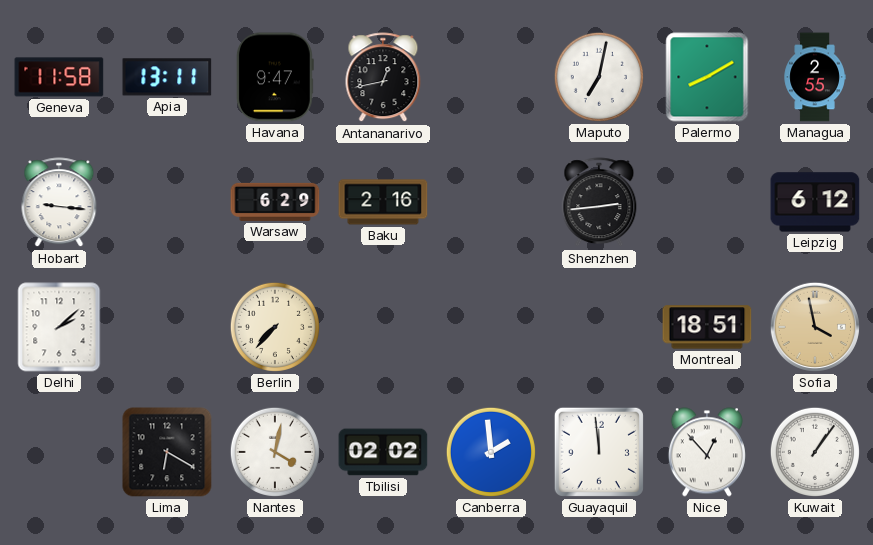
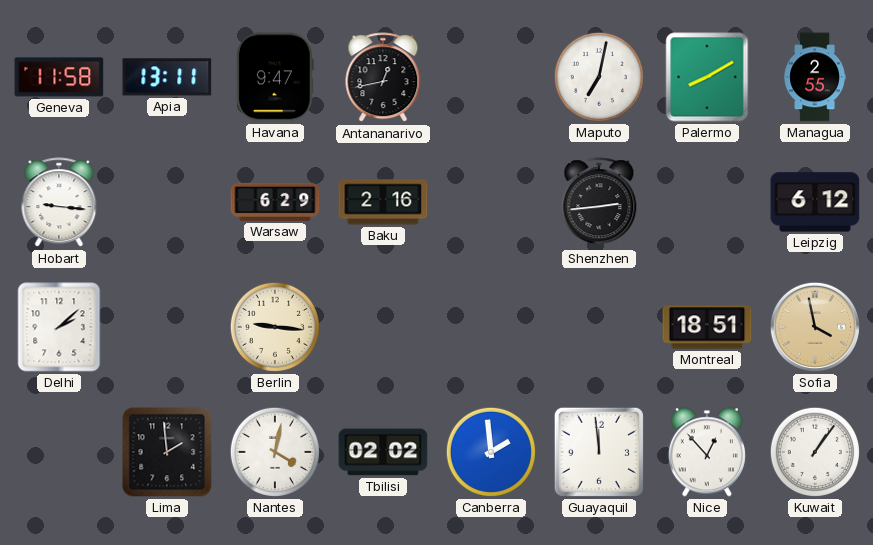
Berlin: 7:37 -> 9:16 (275, 327)
Lima: 6:20 -> 1:59 (167, 452)
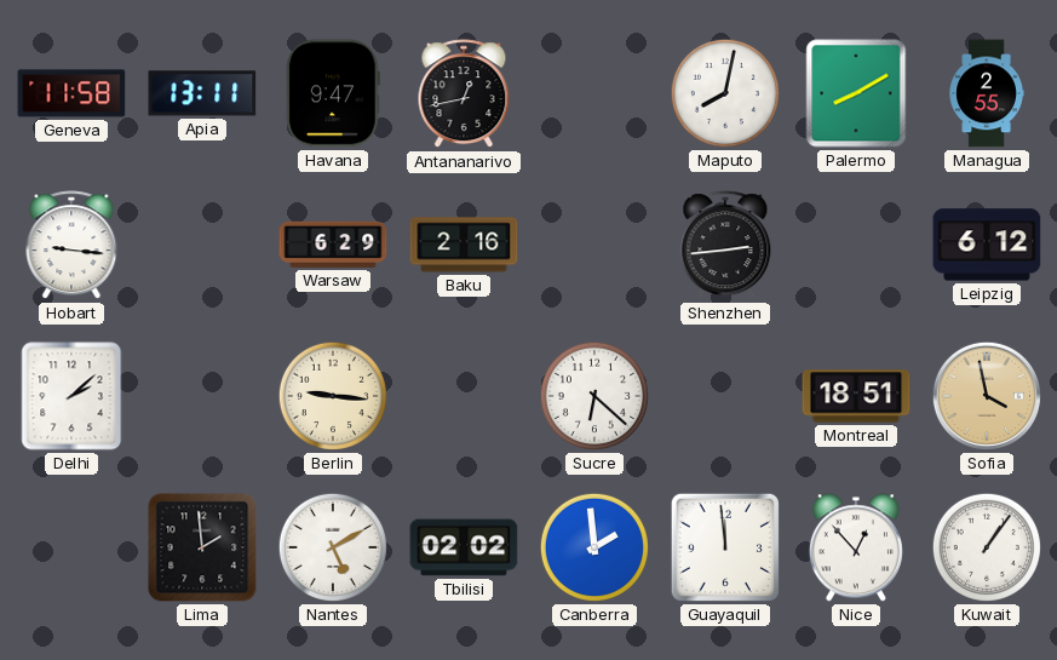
Maputo: 7:02 -> 8:02 (725, 93)
Sucre: none -> 6:22 (594, 396)
Nantes: 4:02 -> 5:10 (333, 547)
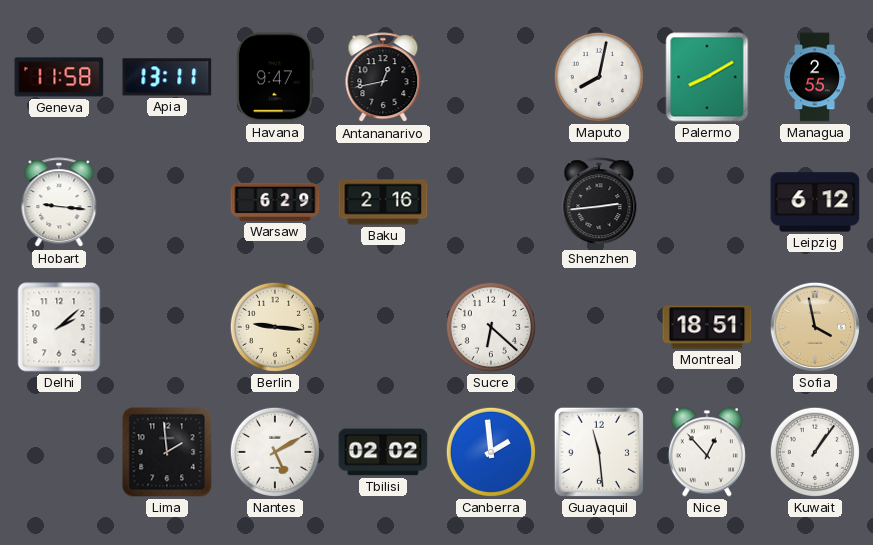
Guayaquil: 11:59 -> 11:29 (599, 452)
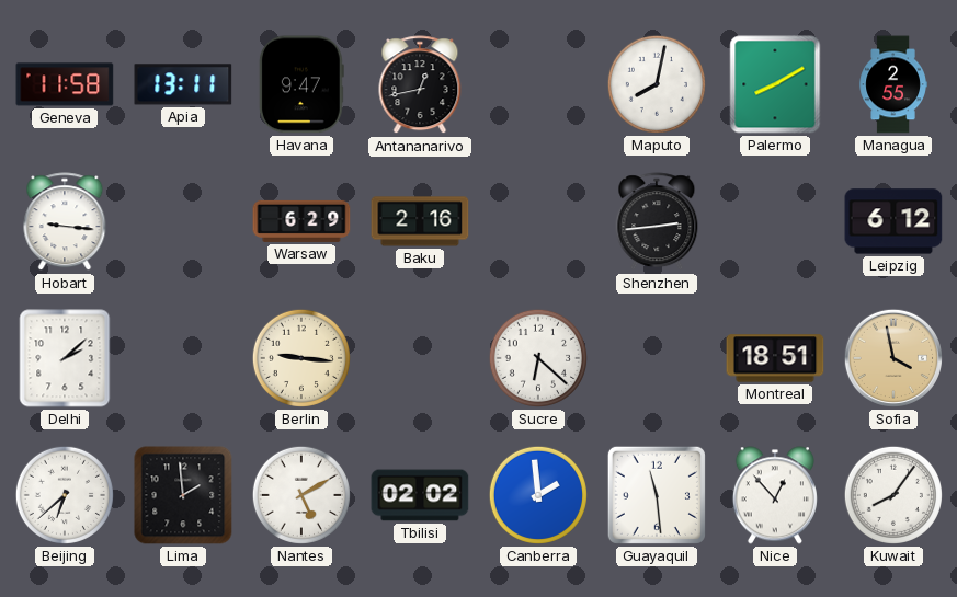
Beijing: none -> 6:38 (65, 495)
Kuwait: 1:06 -> 8:06 (893, 495)
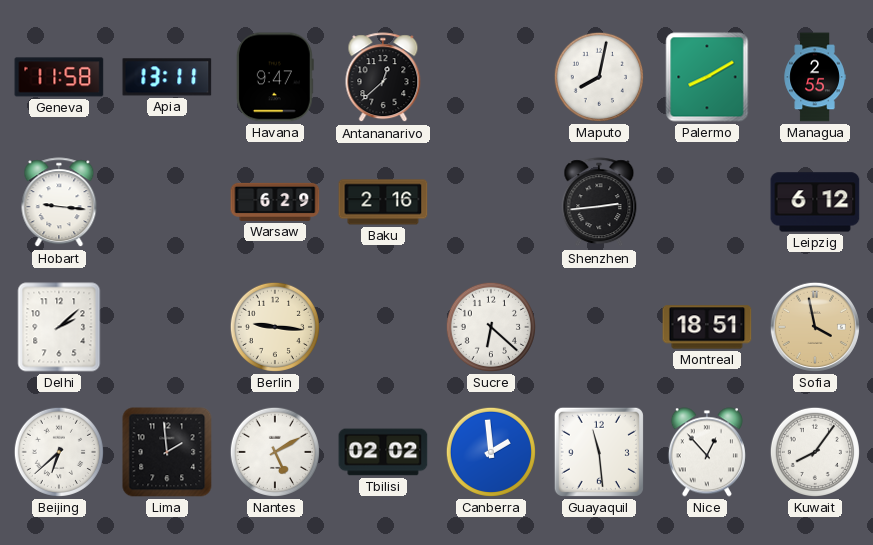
Antananarivo: 12:43 -> 12:38 (383, 78)
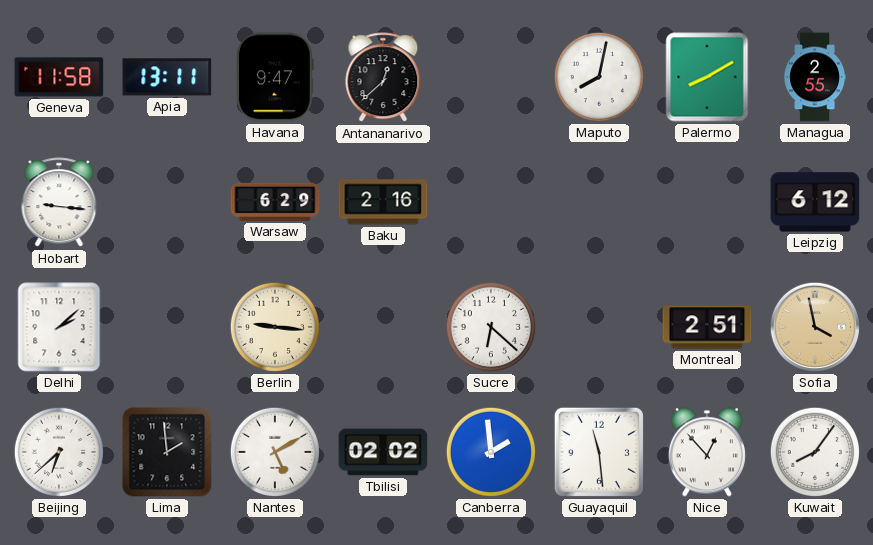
Shenzhen: 2:44 -> none (599, 203)
Montreal: 18:51 -> 2:51 (707, 327)
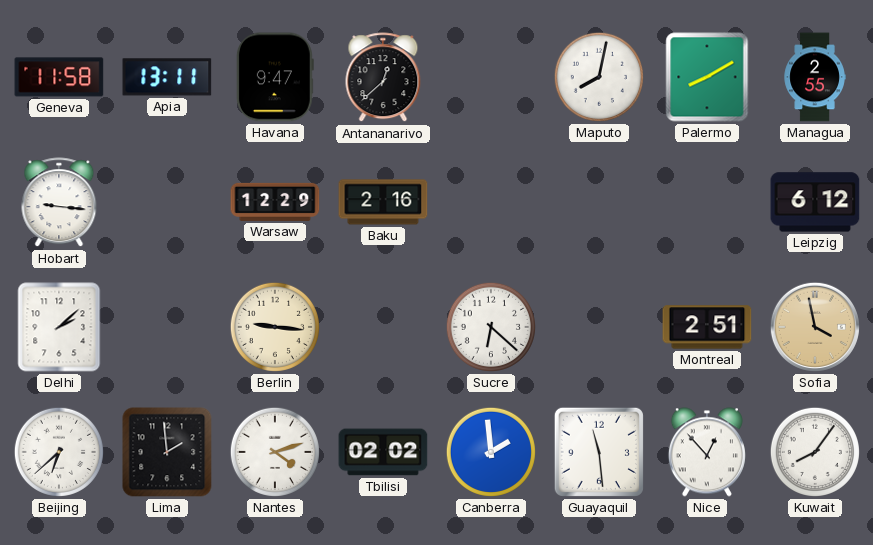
Warsaw: 6:29 -> 12:29 (275, 202)
Nantes: 5:10 -> 4:12 (275, 452)
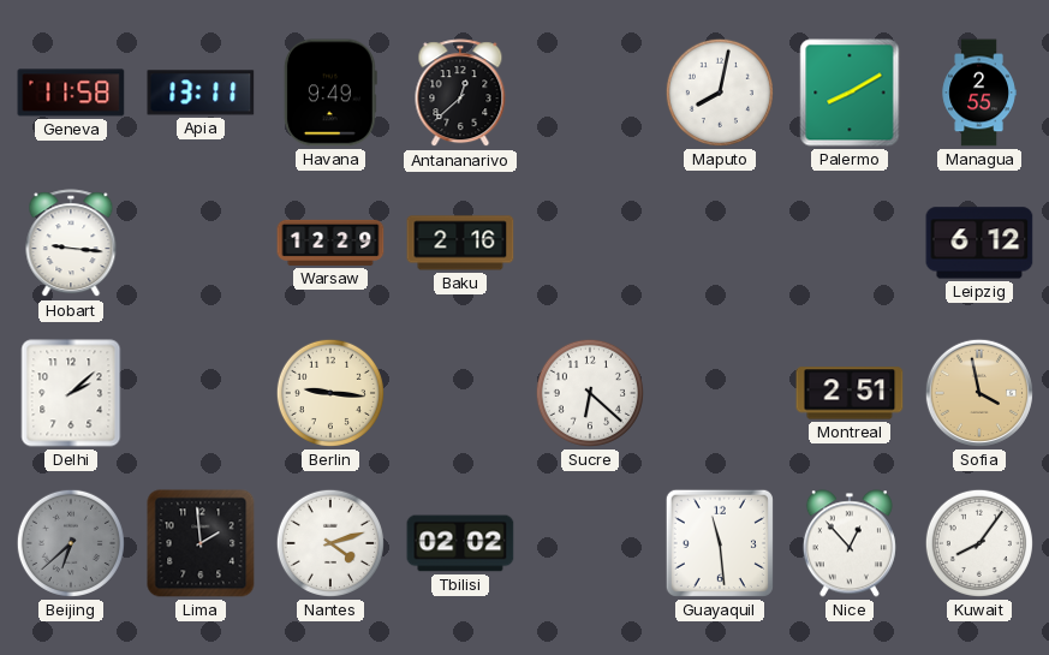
Havana: 9:47 -> 9:49 (330, 93)
Beijing dial: white -> grey (71, 543)
Canberra: 1:59 -> none (491, 452)
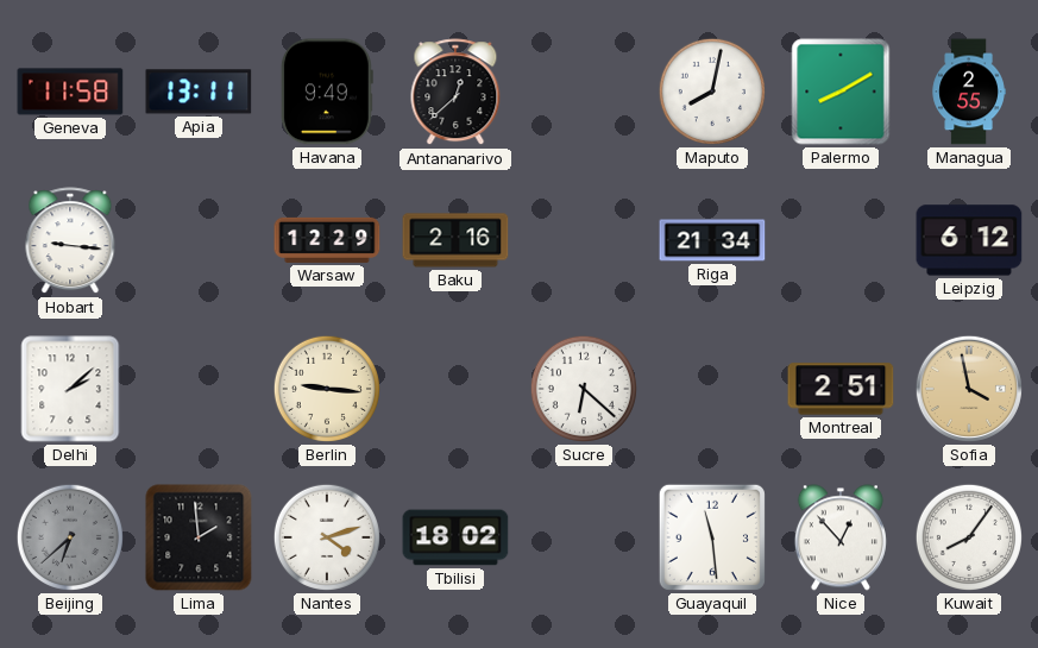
Riga: none -> 21:34 (712, 240)
Tbilisi: 02:02 -> 18:02 (455, 537)
